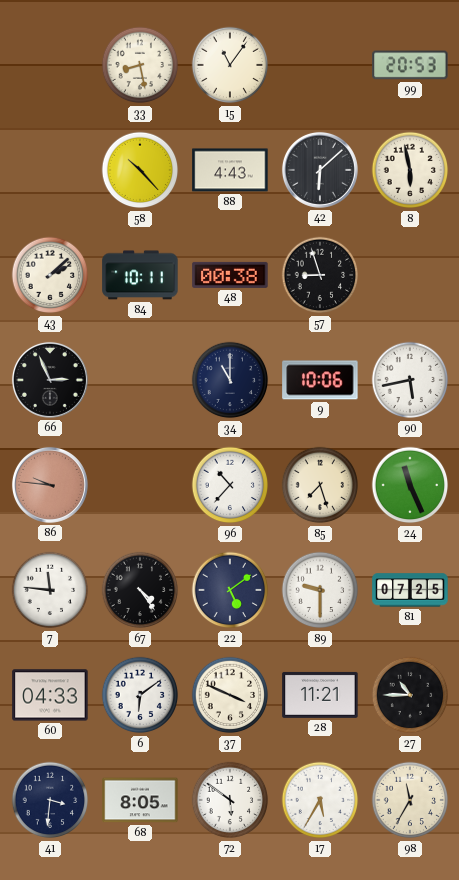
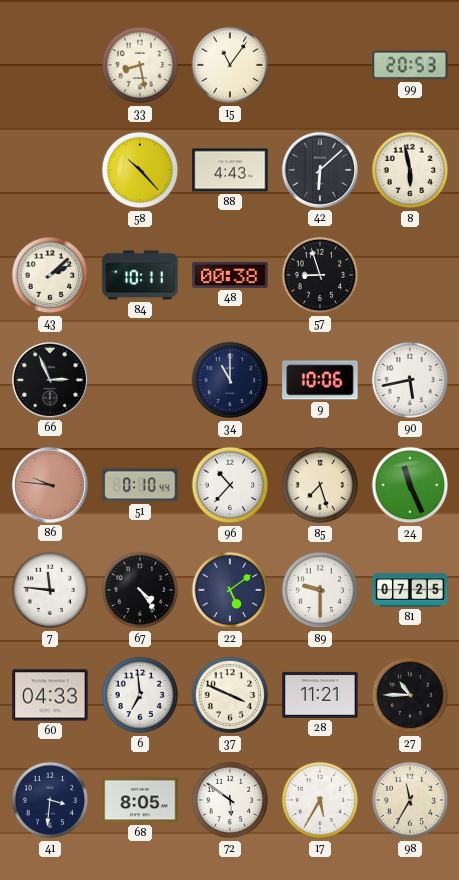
51: none -> 0:10 (140, 485)
6: 6:09 -> 6:59 (140, 695)
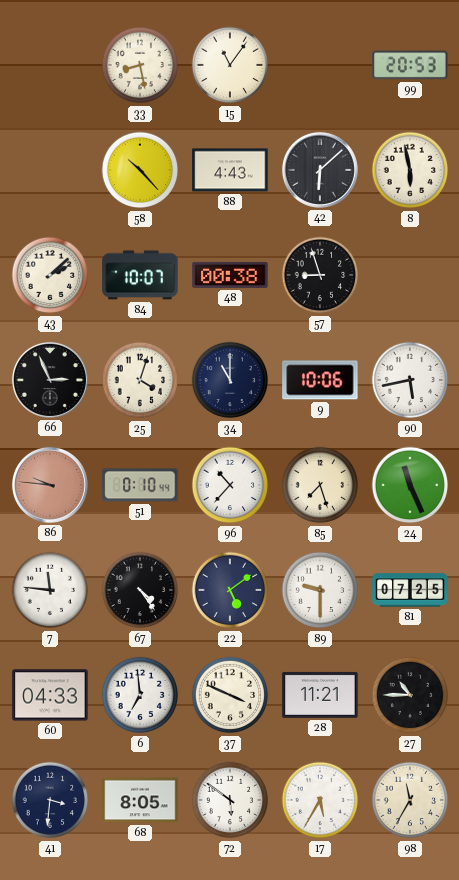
84: 10:11 -> 10:07 (140, 275)
25: none -> 4:03 (140, 380)
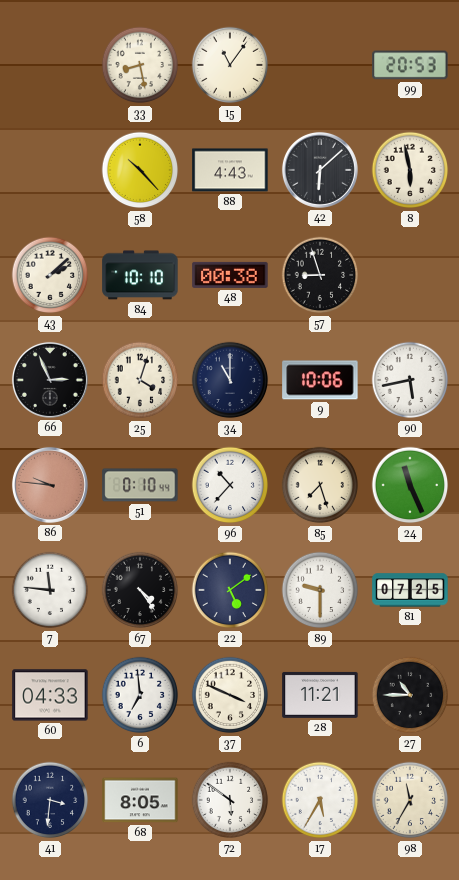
84: 10:07 -> 10:10 (140, 275)
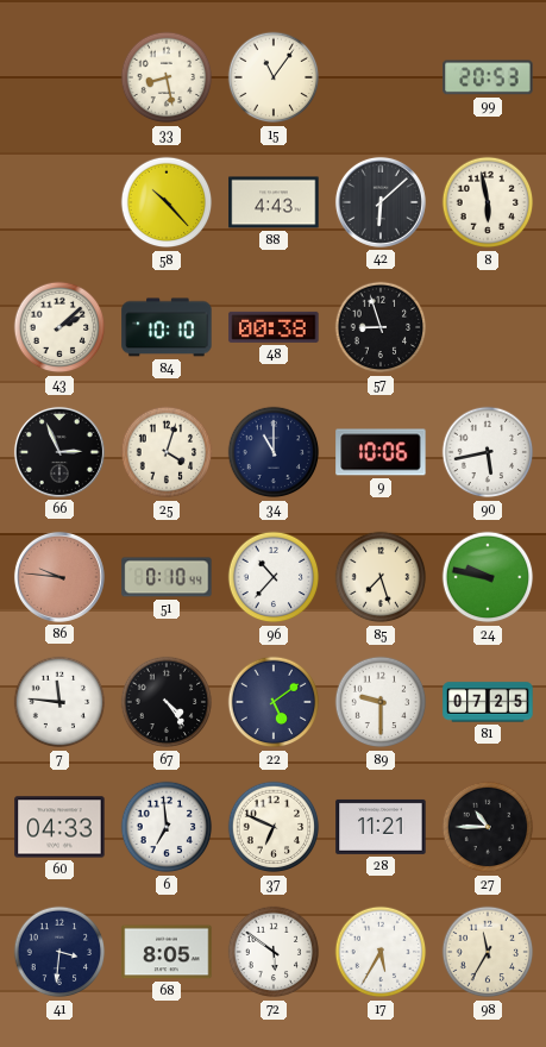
24: 11:26 -> 9:47 (488, 577)
37: 3:49 -> 6:49 (274, 827)
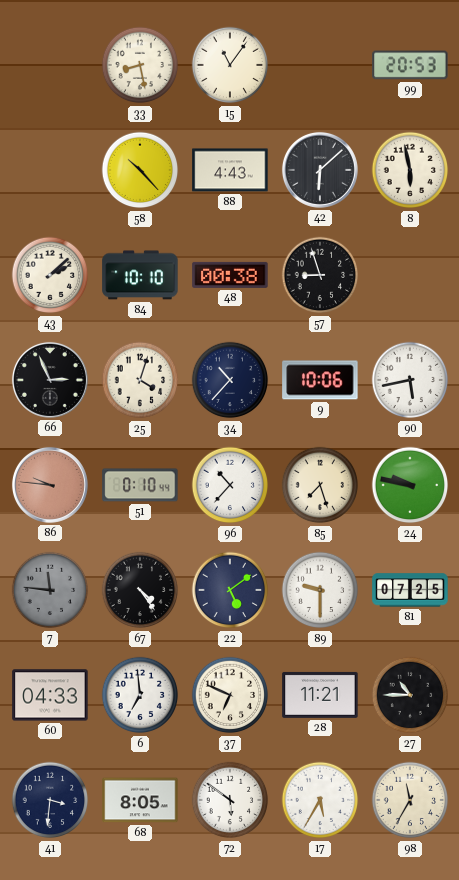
34: 11:00 -> 10:37 (230, 380)
7 dial: white -> grey (50, 590)
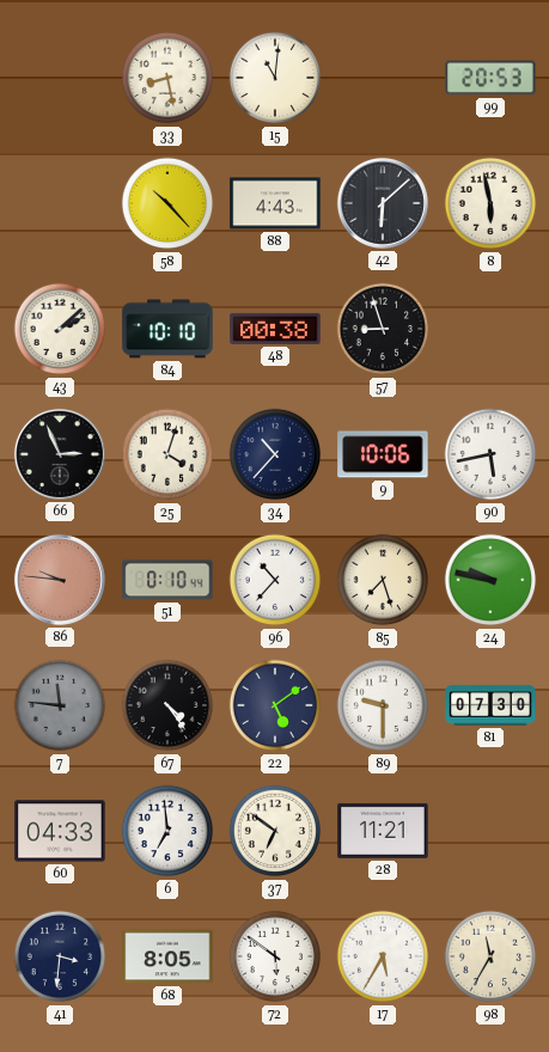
15: 11:06 -> 11:01 (275, 78)
81: 07:25 -> 07:30 (490, 705)
37: 6:49 -> 6:51 (275, 831)
27: 10:45 -> none (410, 695)
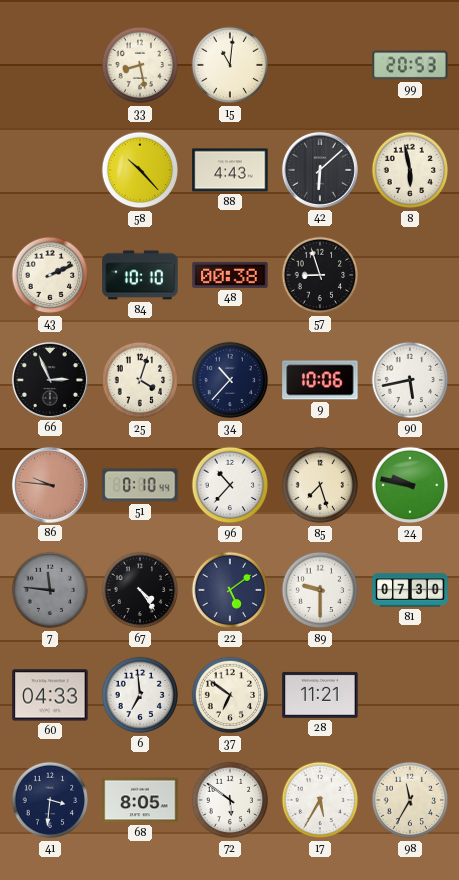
43: 2:08 -> 2:11 (50, 275)
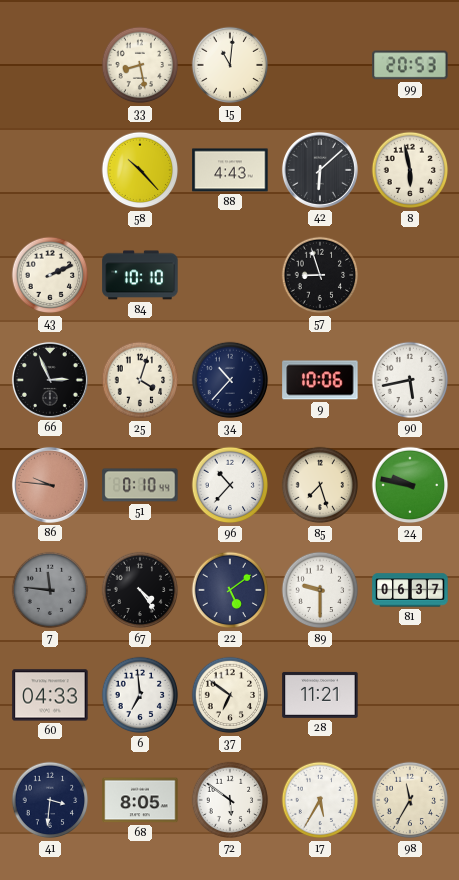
48: 00:38 -> none (230, 275)
81: 07:30 -> 06:37 (410, 590)
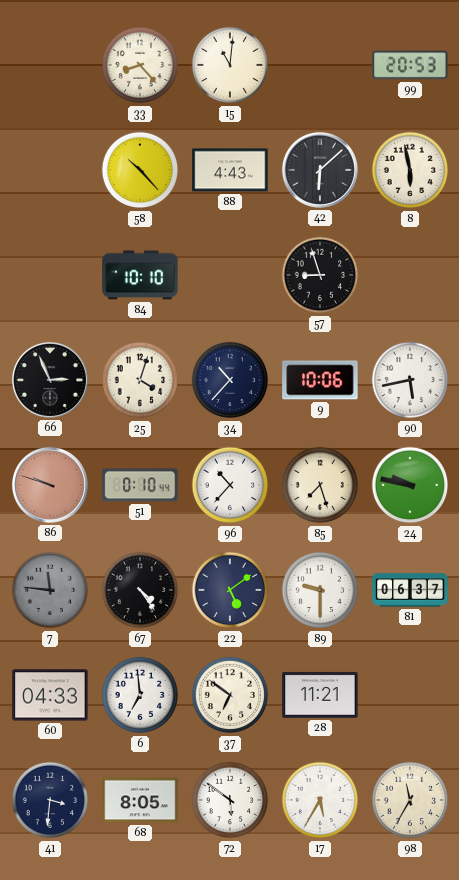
33: 8:28 -> 8:23 (140, 65)
43: 2:11 -> none (50, 275)
86: 9:46 -> 9:48 (50, 485)
